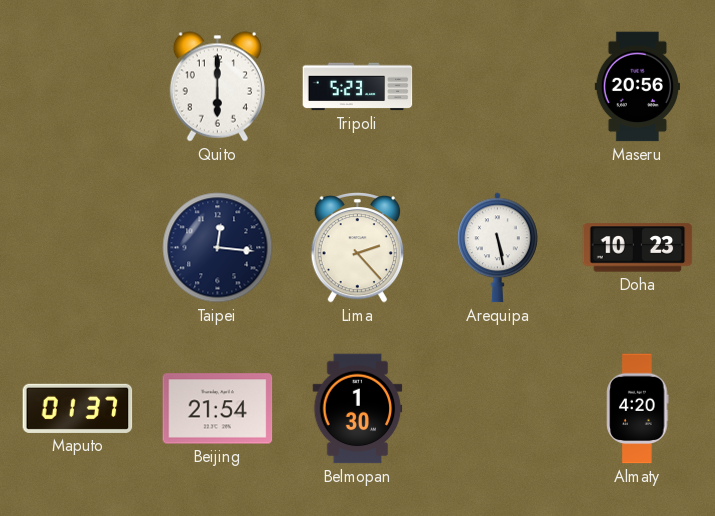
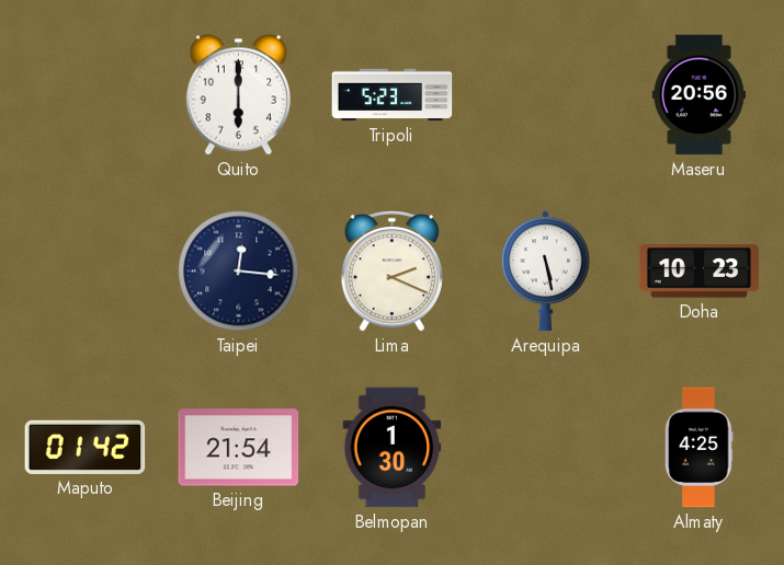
Lima: 2:23 -> 2:19 (391, 272)
Maputo: 01:37 -> 01:42 (86, 447)
Almaty: 4:20 -> 4:25 (700, 448)
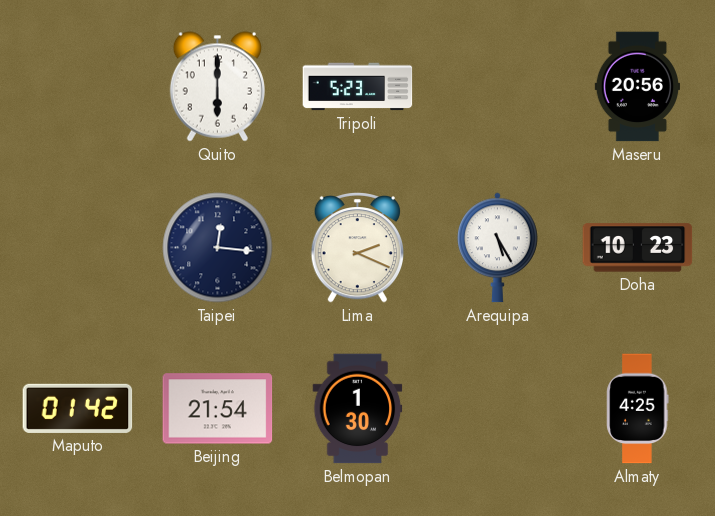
Arequipa: 5:28 -> 5:25 (498, 248)
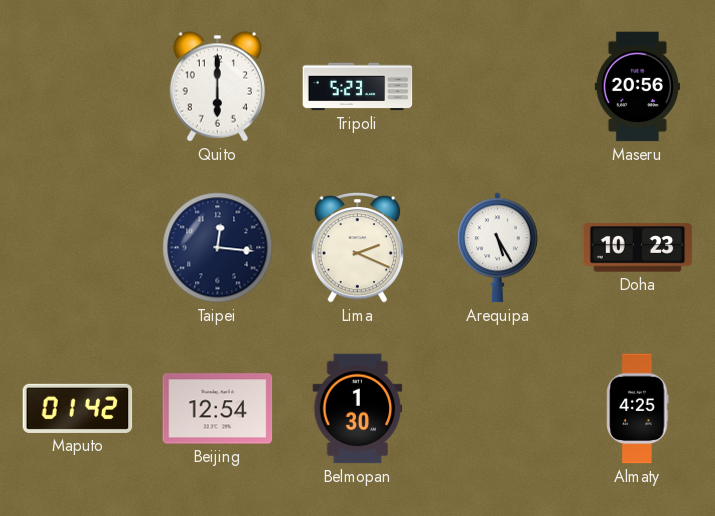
Beijing: 21:54 -> 12:54 (218, 409)
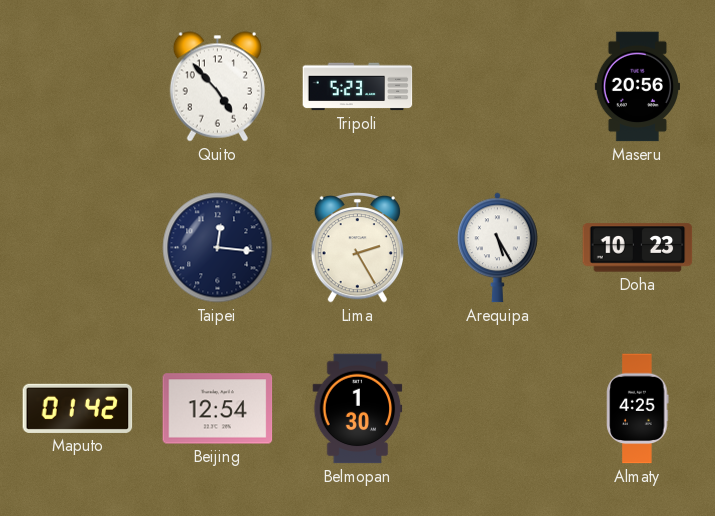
Quito: 6:00 -> 4:53 (217, 87)
Lima: 2:19 -> 2:25 (357, 248)
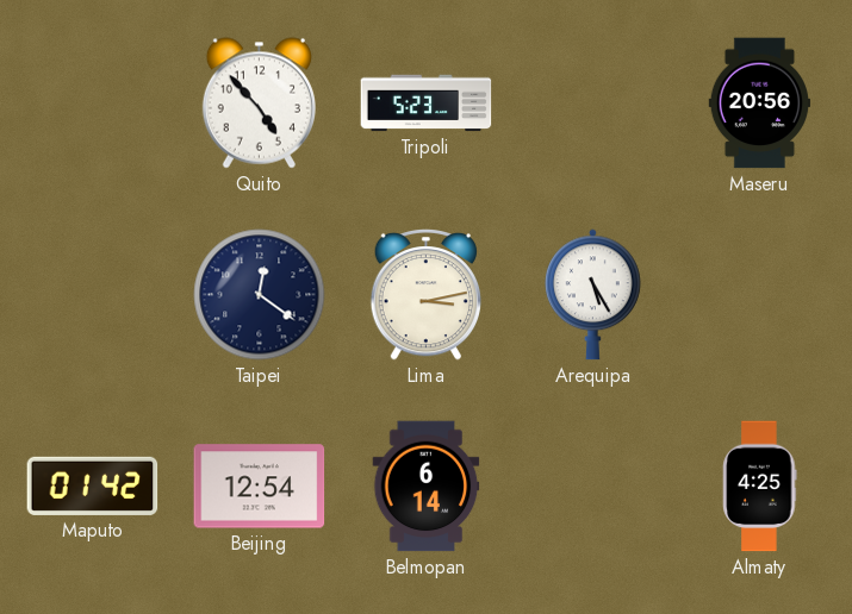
Taipei: 12:16 -> 12:21 (260, 295)
Lima: 2:25 -> 3:13 (425, 295)
Doha: 10:23 -> none (638, 248)
Belmopan: 1:30 -> 6:14 (427, 487)
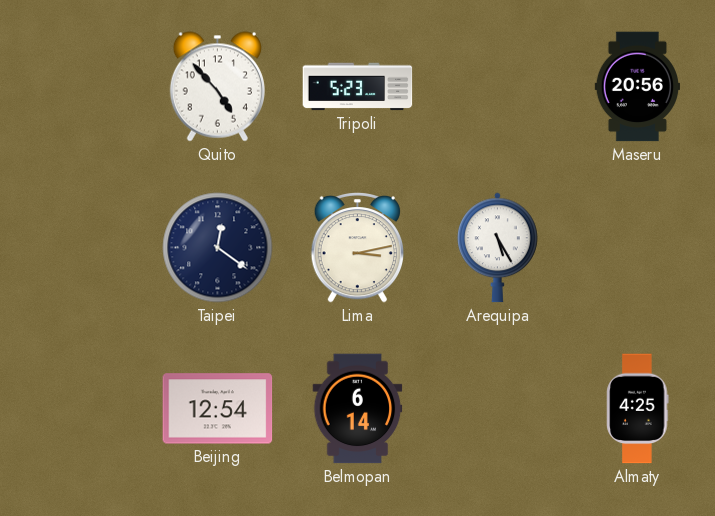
Maputo: 01:42 -> none (93, 485)
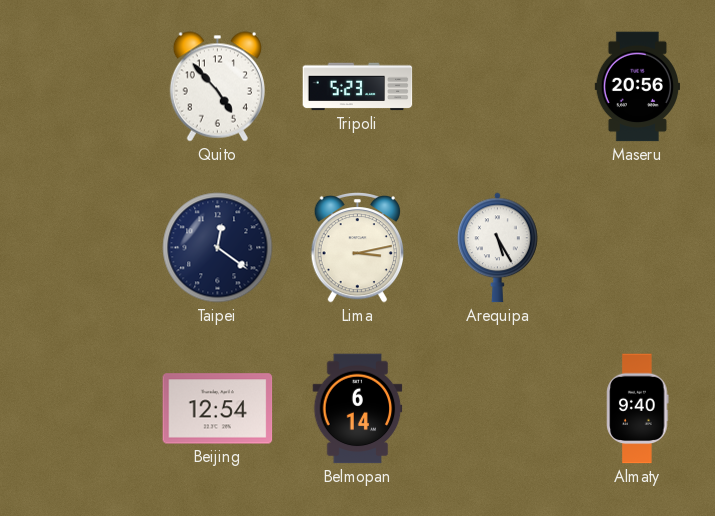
Almaty: 4:25 -> 9:40 (638, 409)
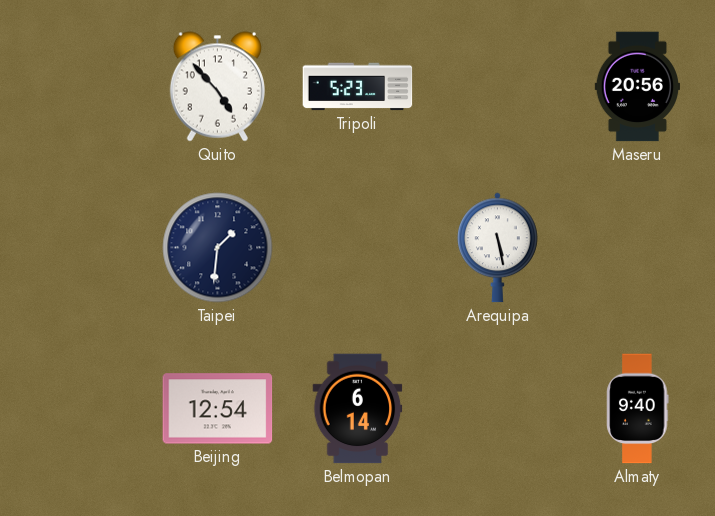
Taipei: 12:21 -> 1:31 (218, 248)
Lima: 3:13 -> none (357, 248)
Arequipa: 5:25 -> 5:28 (498, 248)
